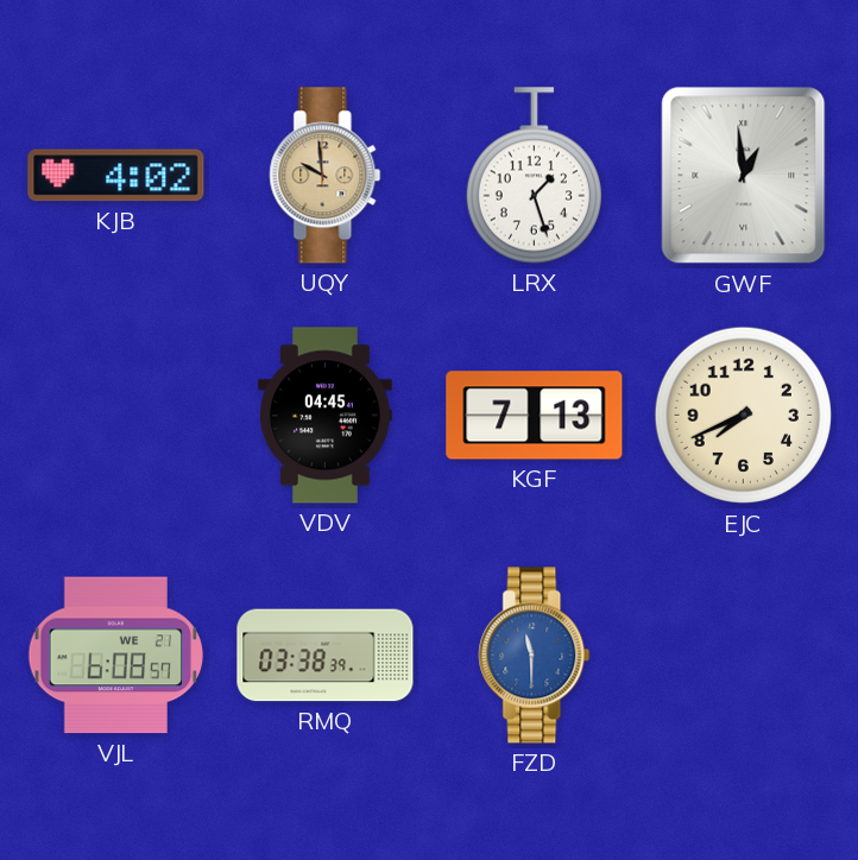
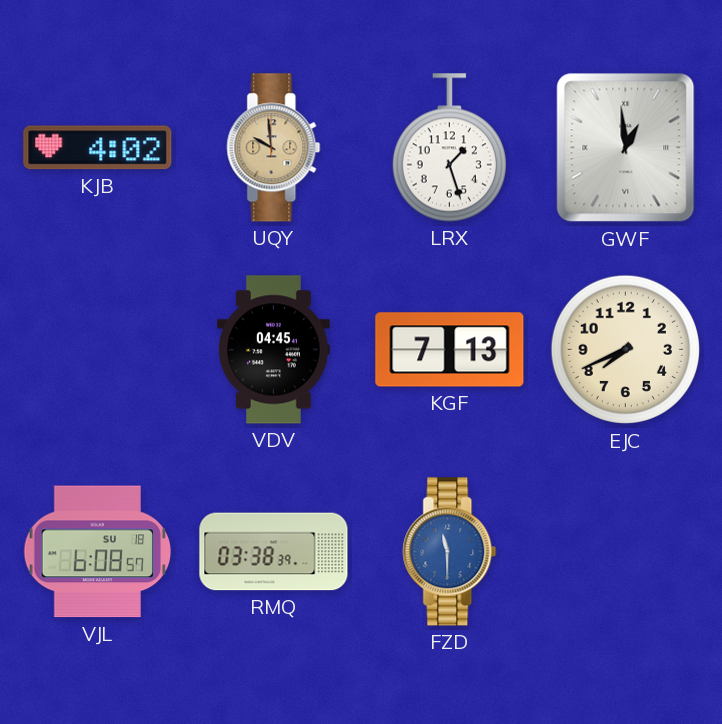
VJL date: WE 21 -> SU 18 (98, 552)
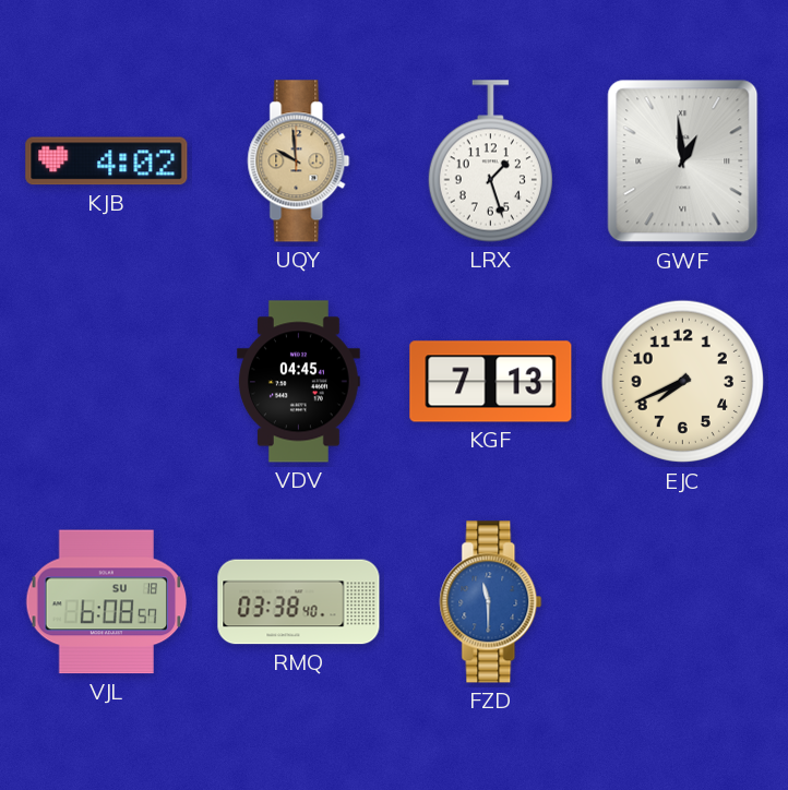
RMQ: 03:38:39 -> 03:38:40 (299, 602)
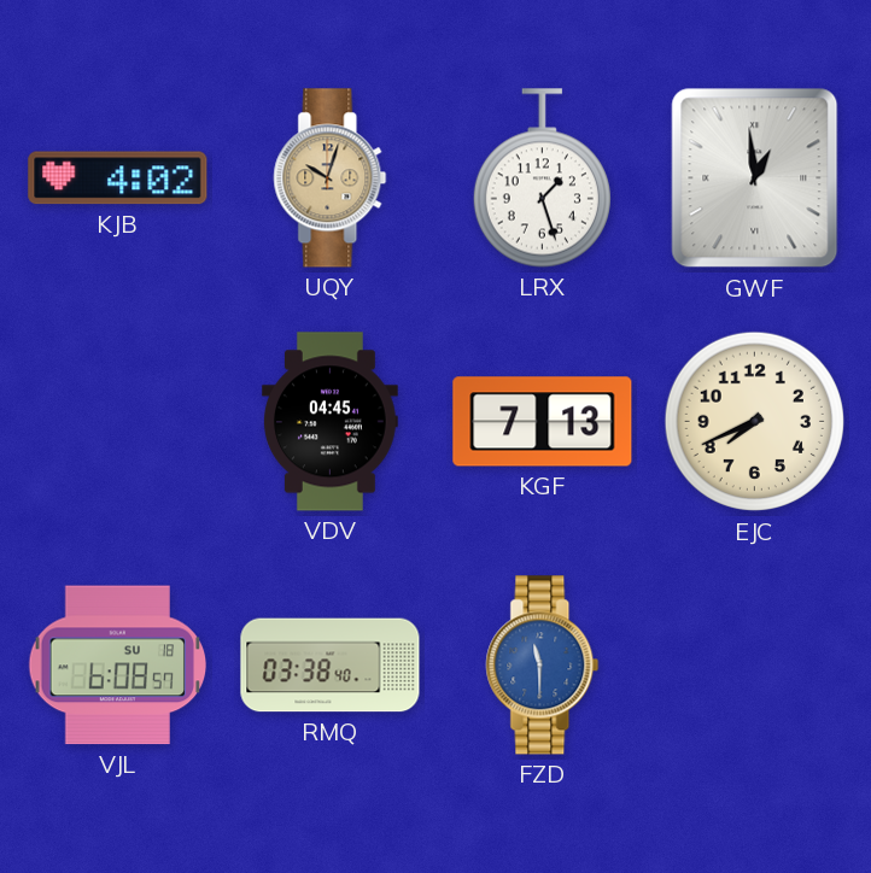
UQY: 9:59 -> 10:03 (331, 178)
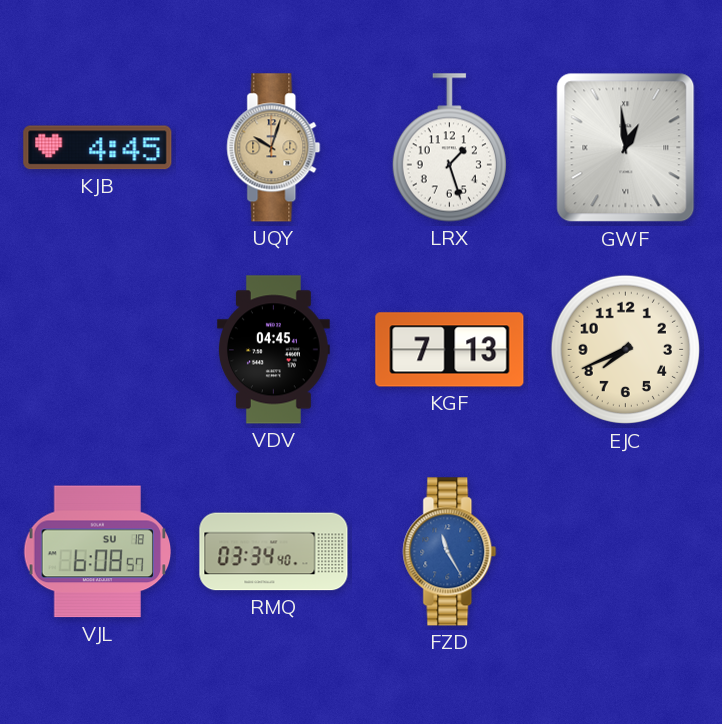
KJB: 4:02 -> 4:45 (98, 148)
RMQ: 03:38 -> 03:34 (274, 552)
FZD: 11:30 -> 11:25 (450, 552)
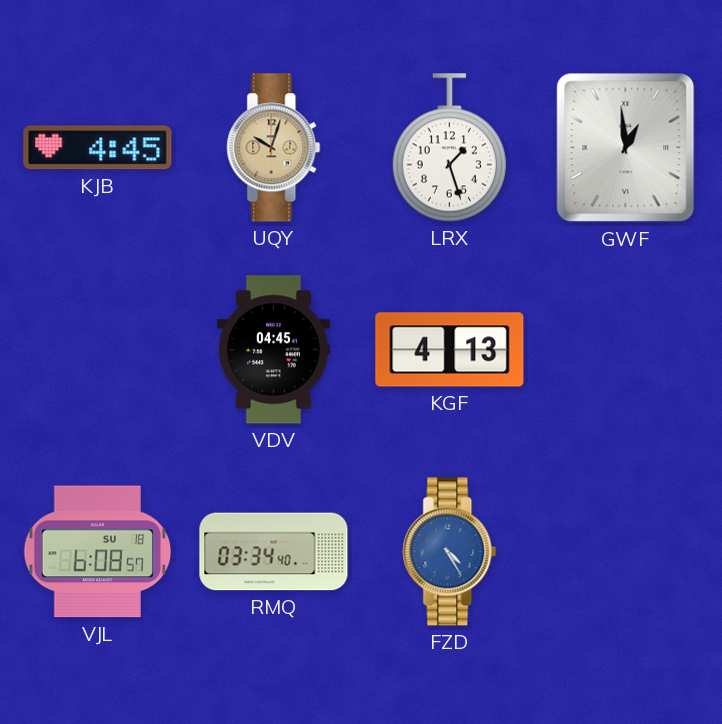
KGF: 7:13 -> 4:13 (450, 350)
EJC: 7:41 -> none (626, 350)
FZD: 11:25 -> 4:25 (450, 552)
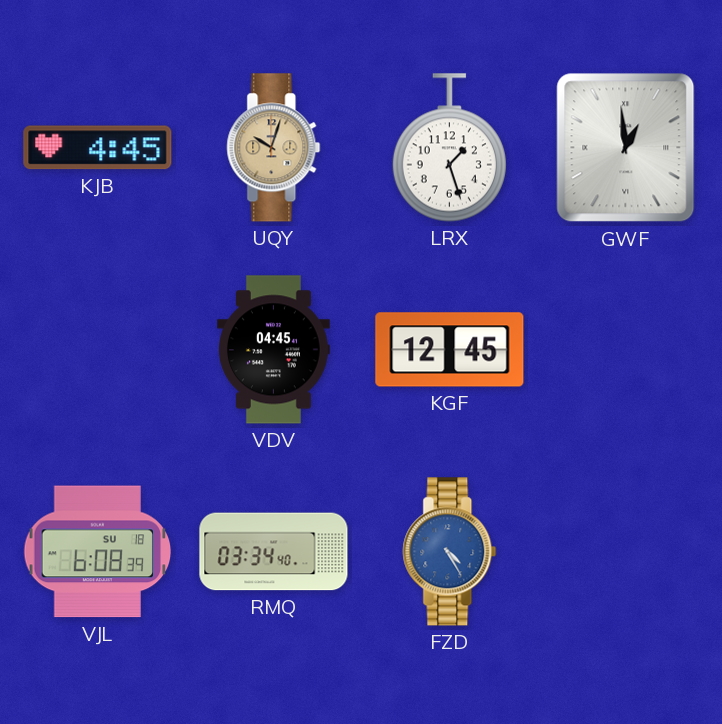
KGF: 4:13 -> 12:45 (450, 350)
VJL: 6:08:57 -> 6:08:39 (98, 552)
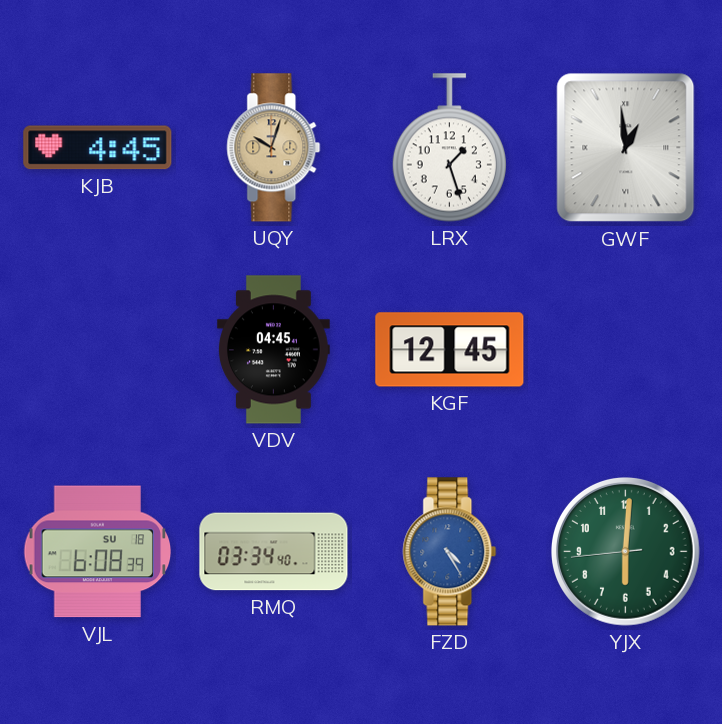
YJX: none -> 6:00 (626, 552)
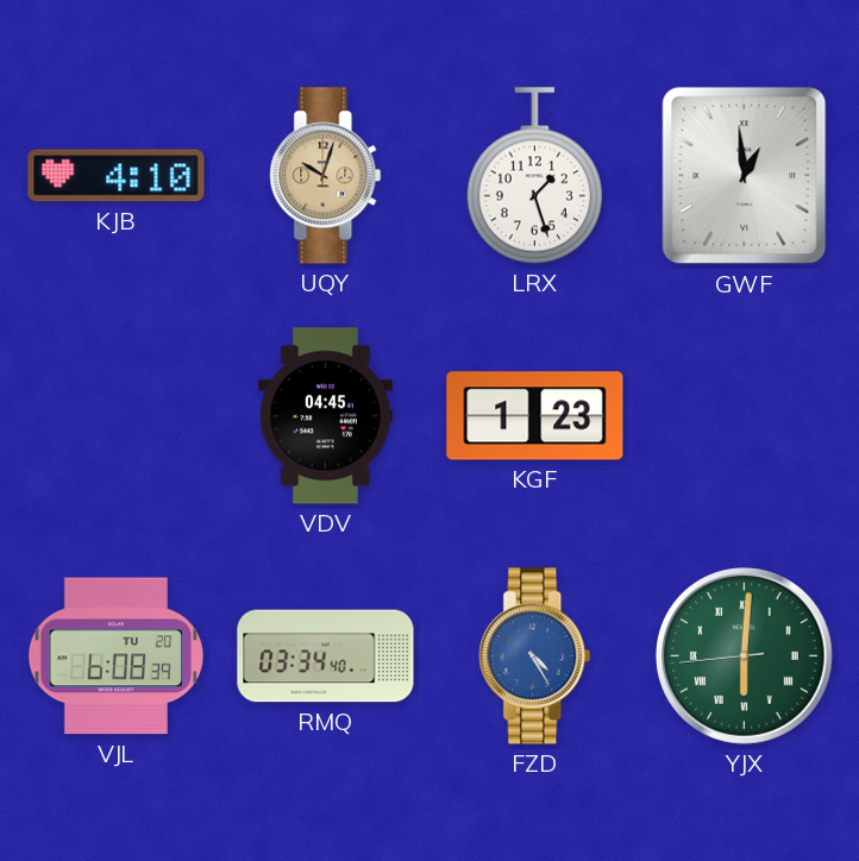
KJB: 4:45 -> 4:10 (117, 176)
KGF: 12:45 -> 1:23 (535, 416)
VJL date: SU 18 -> TU 20 (117, 656)
YJX numerals: Arabic -> Roman (745, 656)
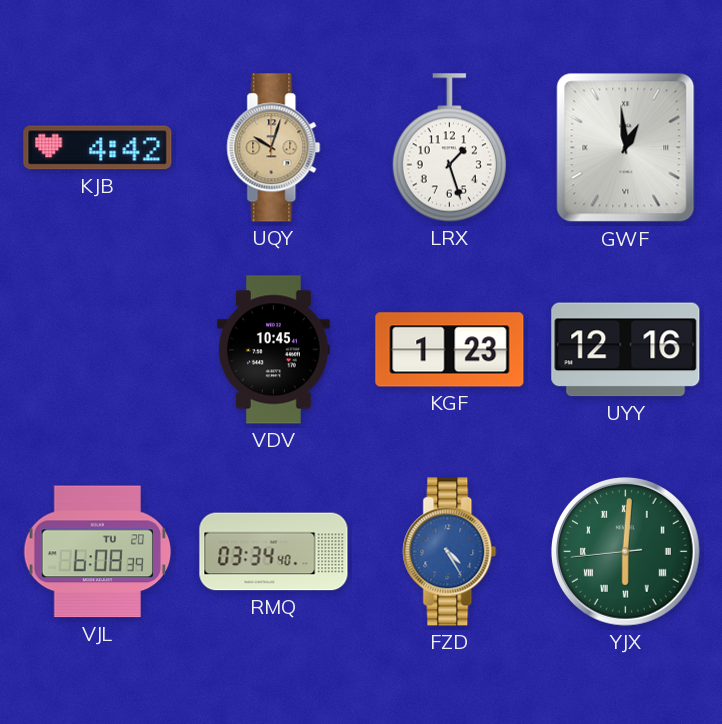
KJB: 4:10 -> 4:42 (98, 148)
VDV: 04:45 -> 10:45 (273, 350)
UYY: none -> 12:16 (626, 350)
